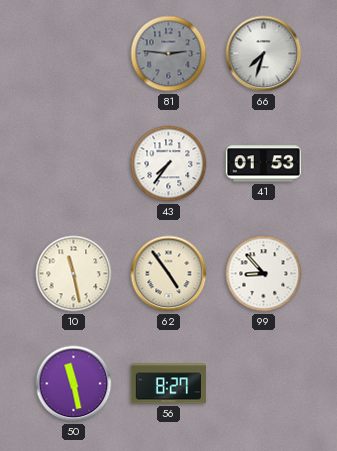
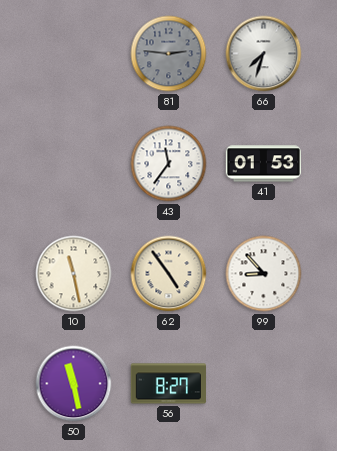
43: 7:36 -> 11:36 (169, 164)
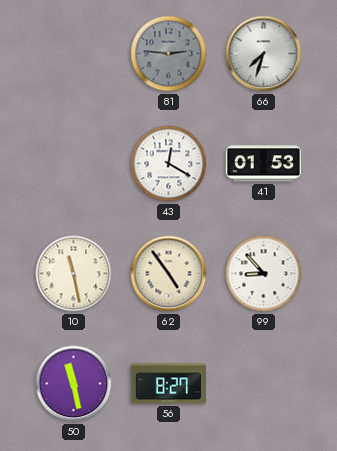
43: 11:36 -> 12:20 (169, 164)
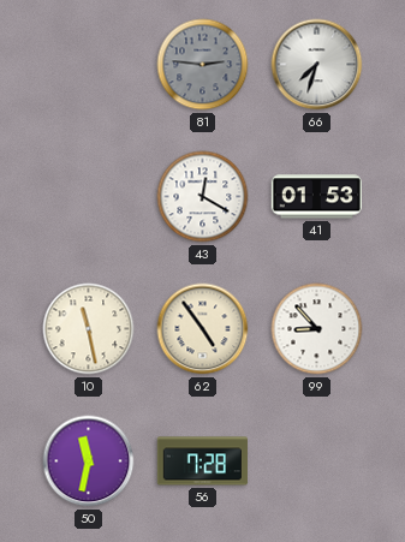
50: 11:28 -> 11:32 (89, 461)
56: 8:27 -> 7:28 (202, 461)
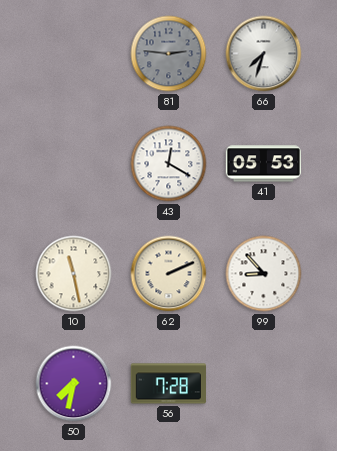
41: 01:53 -> 05:53 (263, 164)
62: 4:54 -> 2:11 (169, 274)
50: 11:32 -> 7:32 (74, 384)
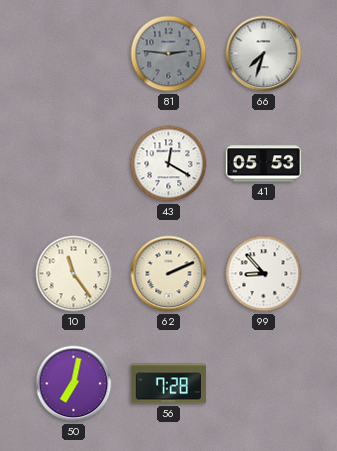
10: 11:28 -> 11:24 (74, 274)
50: 7:32 -> 7:02 (74, 384)
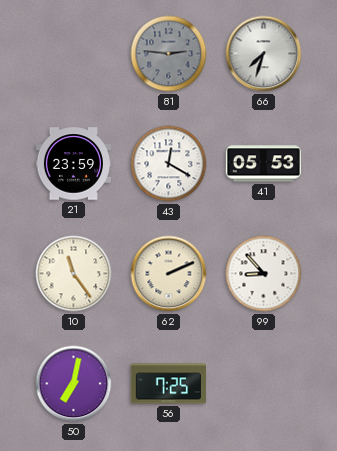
21: none -> 23:59 (73, 164)
56: 7:28 -> 7:25 (168, 384)
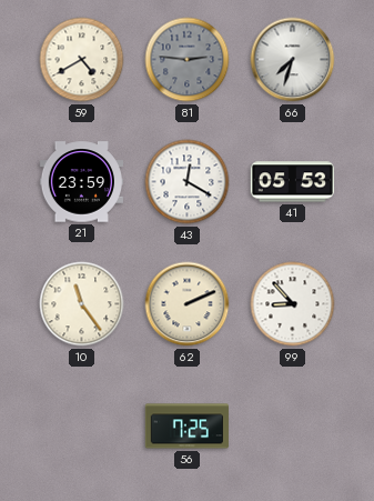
59: none -> 4:40 (82, 60)
50: 7:02 -> none (74, 384)
